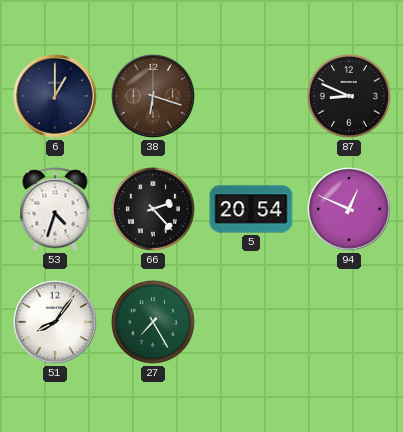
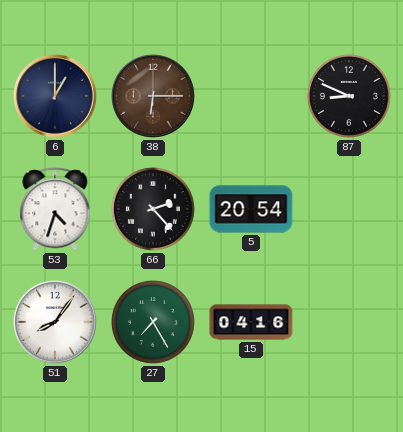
38: 6:18 -> 6:15 (153, 96)
94: 12:49 -> none (349, 209)
15: none -> 04:16 (251, 322)
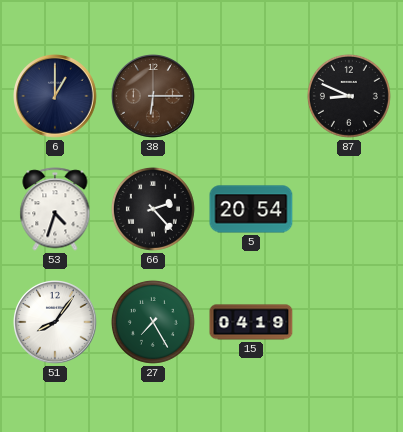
15: 04:16 -> 04:19 (251, 322)
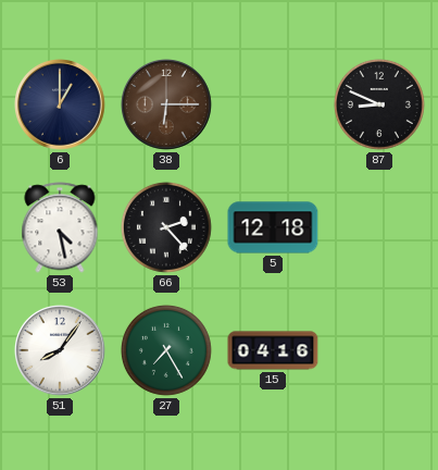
53: 4:33 -> 4:28 (60, 227)
5: 20:54 -> 12:18 (273, 227)
15: 04:19 -> 04:16 (273, 350)
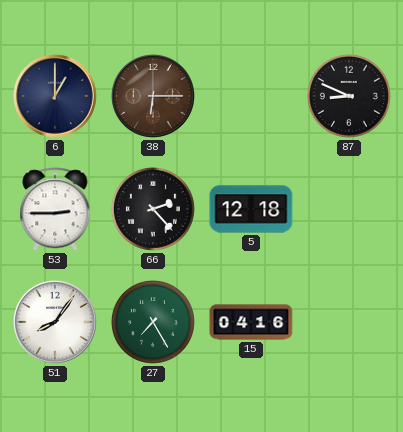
53: 4:28 -> 2:45 (55, 209)
